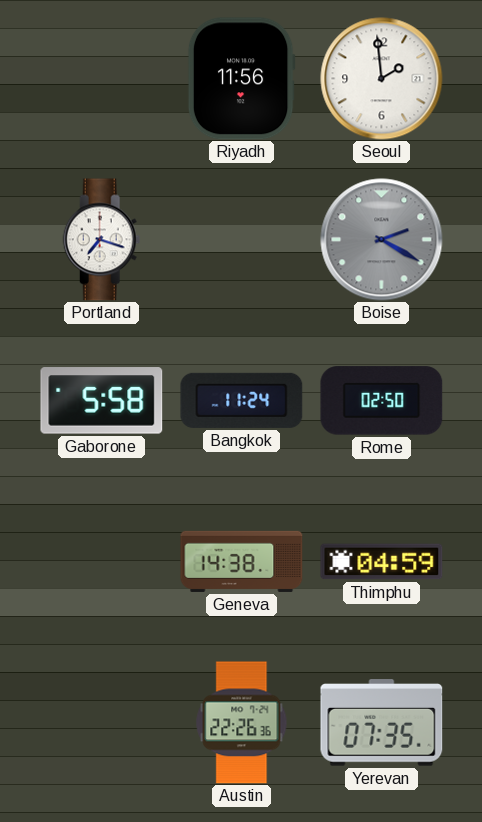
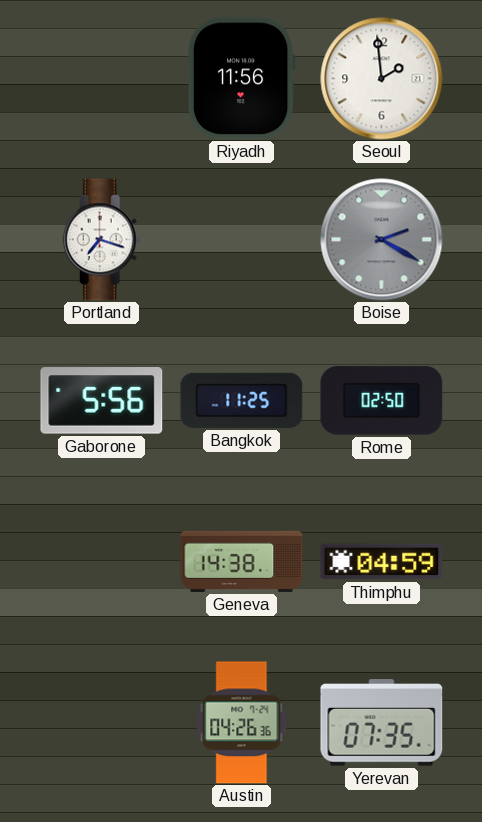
Gaborone: 5:58 -> 5:56 (102, 401)
Bangkok: 11:24 -> 11:25 (242, 400)
Austin: 22:26 -> 04:26 (242, 723)
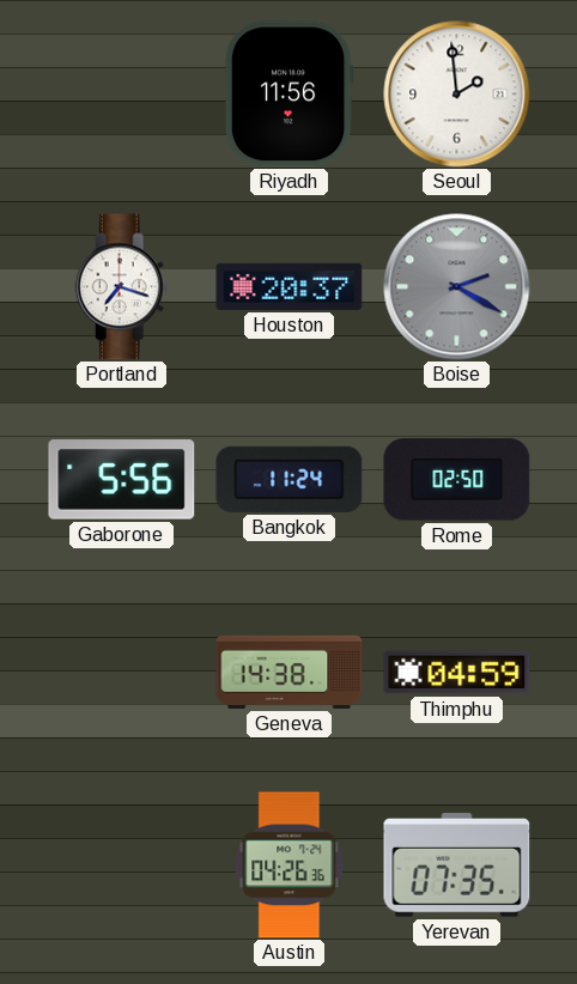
Houston: none -> 20:37 (290, 286)
Bangkok: 11:25 -> 11:24 (290, 479)
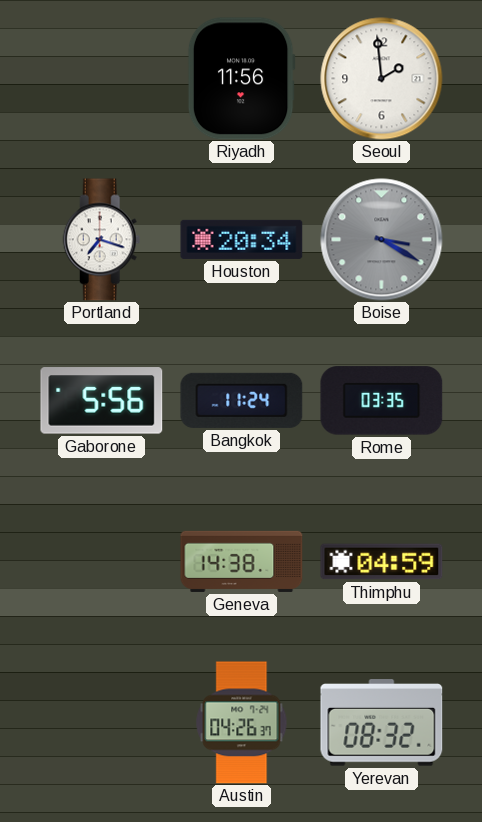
Houston: 20:37 -> 20:34 (242, 239)
Boise: 2:20 -> 3:20 (382, 240)
Rome: 02:50 -> 03:35 (382, 401)
Austin: 04:26:36 -> 04:26:37 (242, 723)
Yerevan: 07:35 -> 08:32 (382, 723)
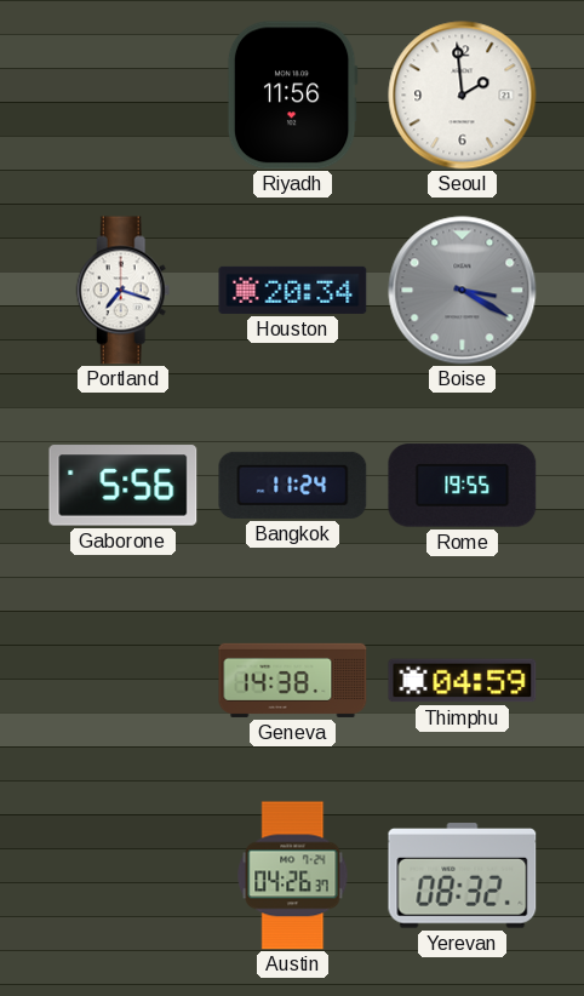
Rome: 03:35 -> 19:55 (463, 486)
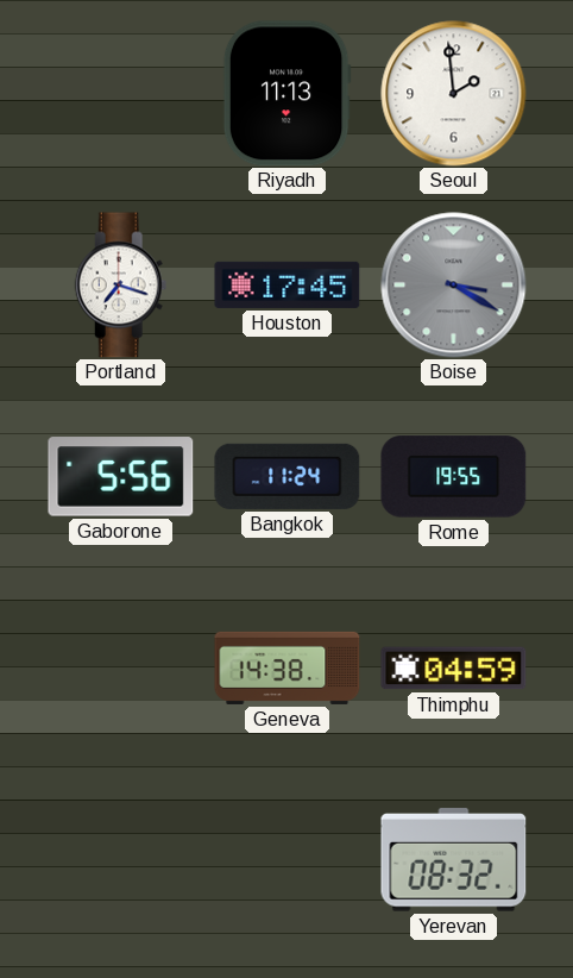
Riyadh: 11:56 -> 11:13 (286, 94)
Houston: 20:34 -> 17:45 (288, 284)
Austin: 04:26 -> none (293, 876)
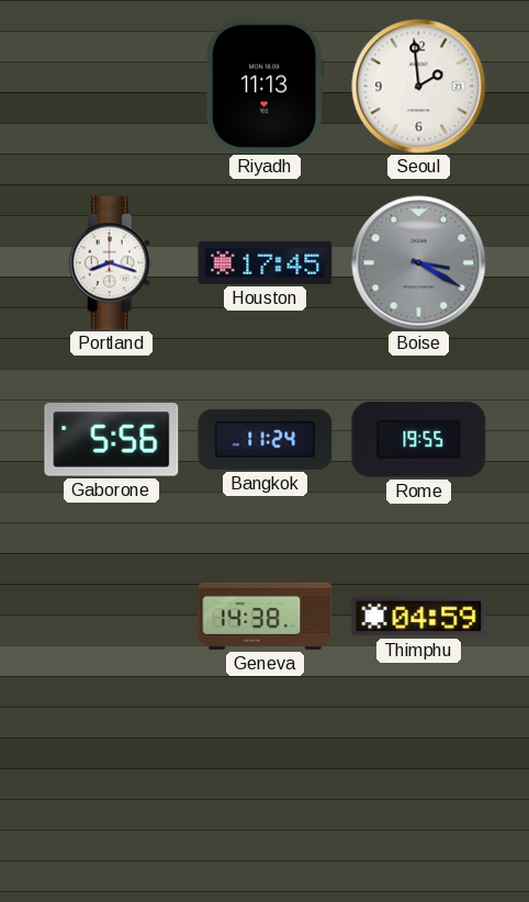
Portland: 7:18 -> 8:18 (112, 263)
Yerevan: 08:32 -> none (454, 860)
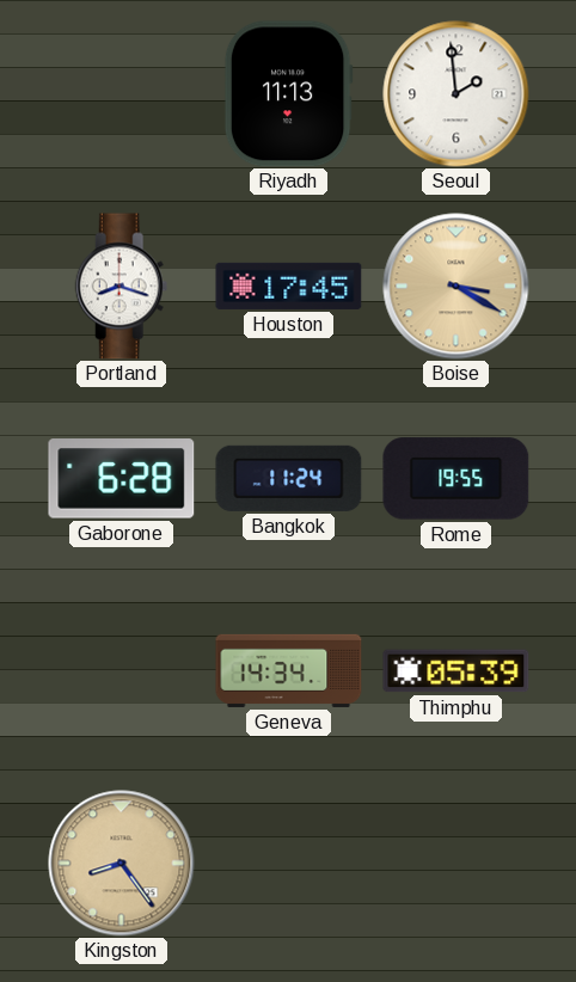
Boise dial: grey -> champagne (456, 287)
Gaborone: 5:56 -> 6:28 (122, 479)
Geneva: 14:38 -> 14:34 (289, 670)
Thimphu: 04:59 -> 05:39 (456, 671)
Kingston: none -> 8:24 (122, 864)
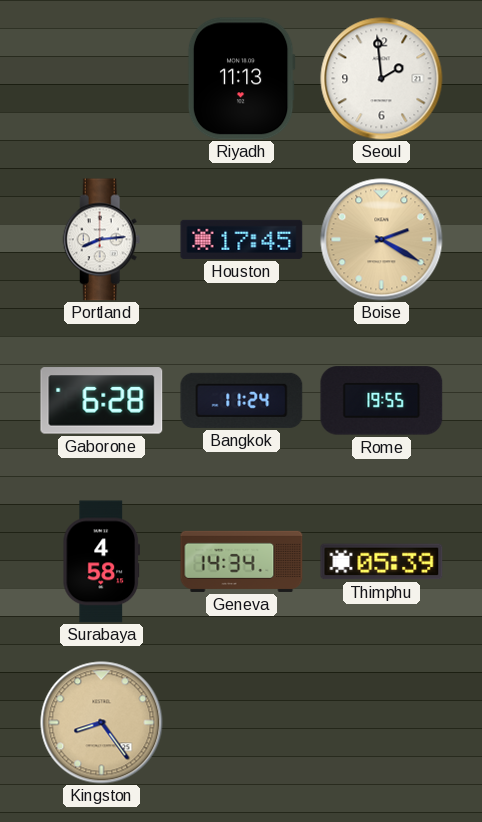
Portland: 8:18 -> 8:14 (102, 240)
Boise: 3:20 -> 2:20 (382, 240)
Surabaya: none -> 4:58 (101, 562)
